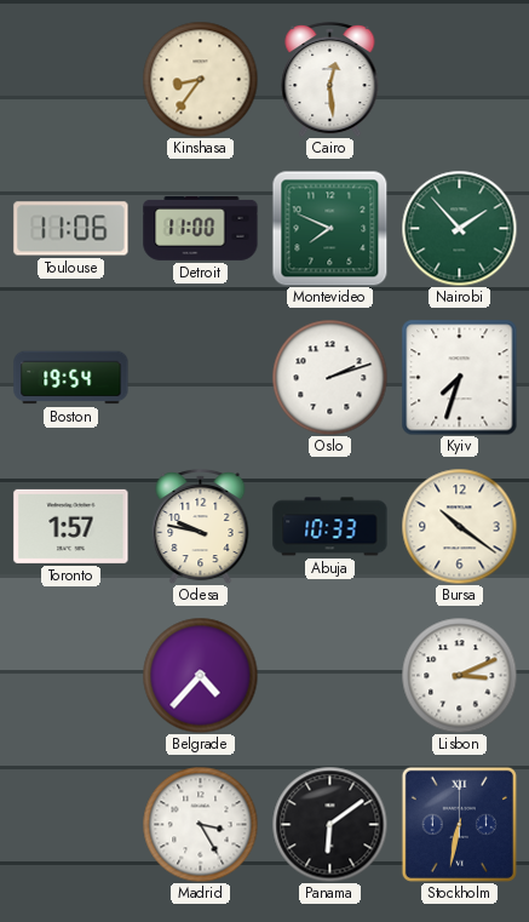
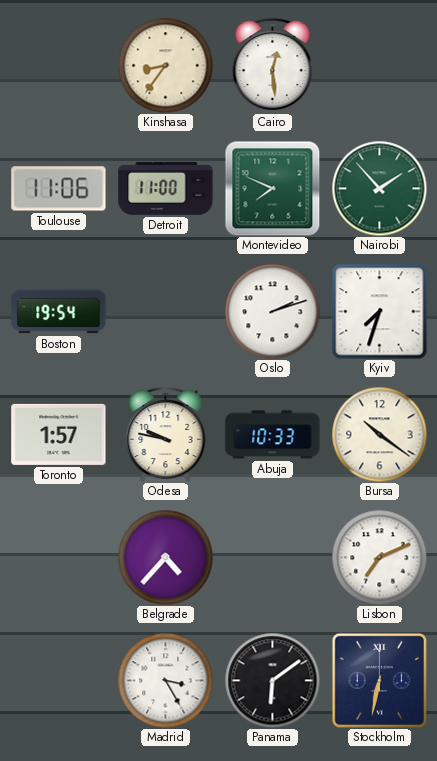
Lisbon: 3:11 -> 7:11 (379, 557)
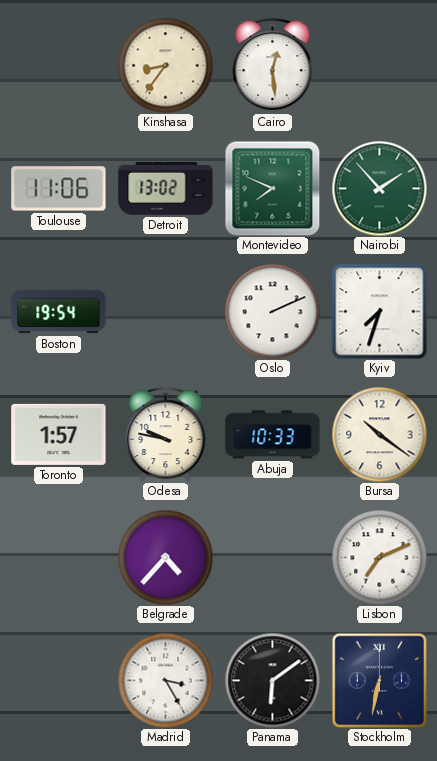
Detroit: 11:00 -> 13:02 (166, 188)
Oslo: 2:12 -> 2:11 (272, 311)
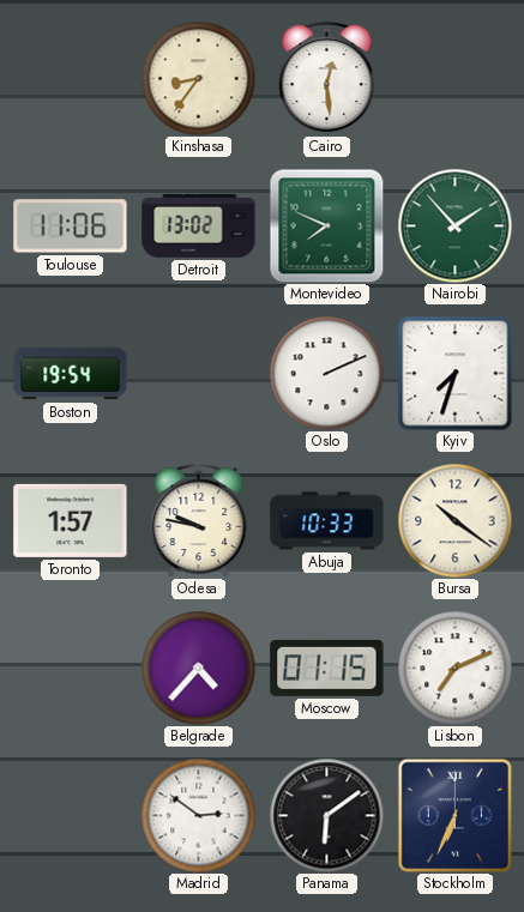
Moscow: none -> 01:15 (327, 668)
Madrid: 3:25 -> 2:51 (198, 815)
Stockholm: 6:32 -> 6:34 (454, 815)
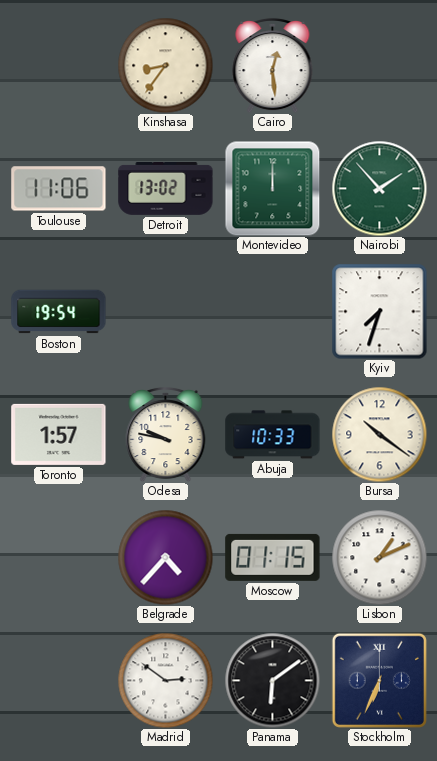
Montevideo: 7:49 -> 12:00 (272, 189)
Oslo: 2:11 -> none (326, 373)
Lisbon: 7:11 -> 1:11 (379, 557)
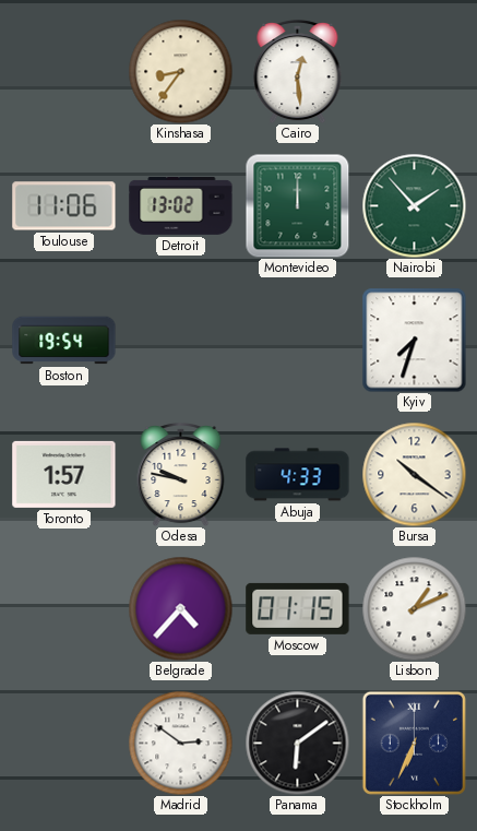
Abuja: 10:33 -> 4:33 (298, 475)
